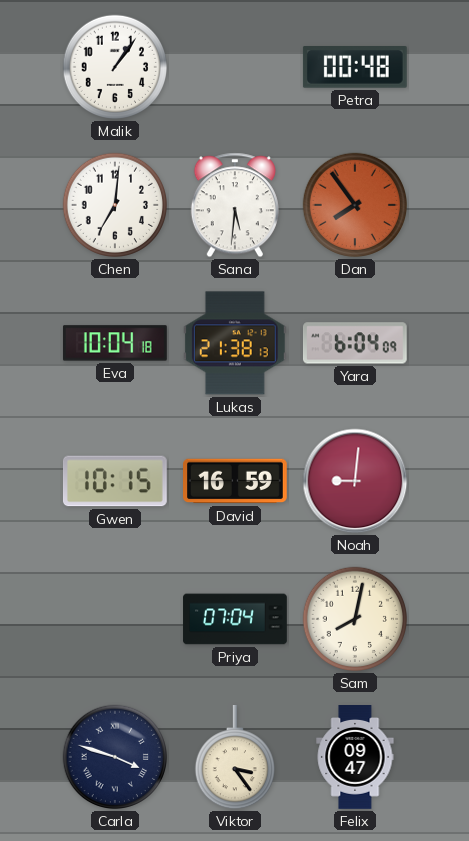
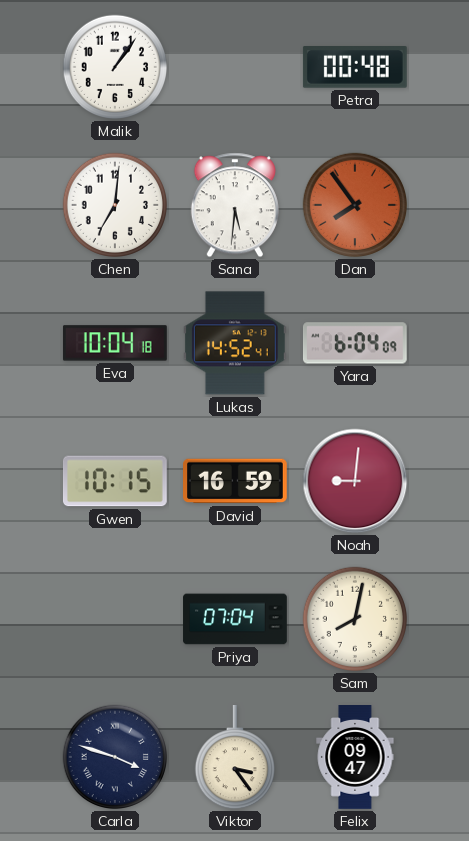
Lukas: 21:38 -> 14:52 (235, 343)
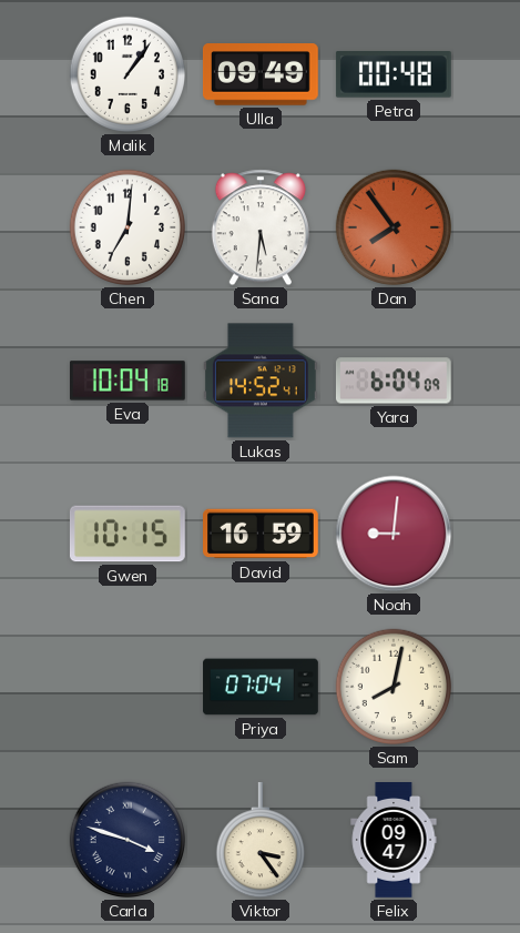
Ulla: none -> 09:49 (261, 74)
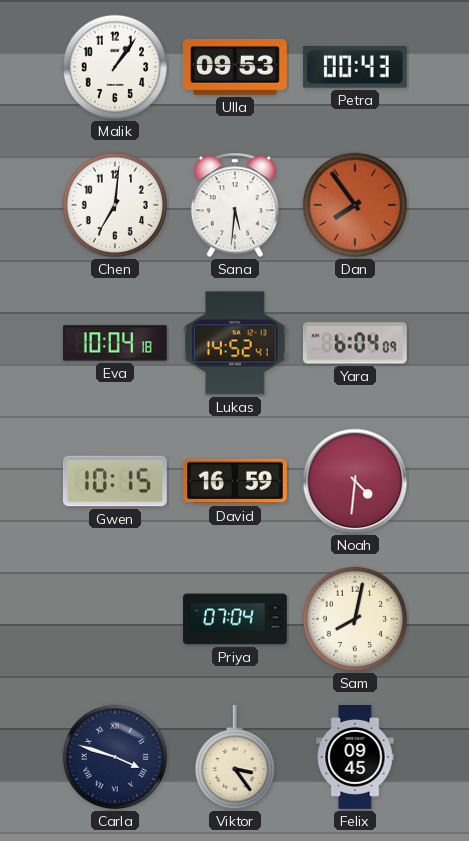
Ulla: 09:49 -> 09:53 (235, 67)
Petra: 00:48 -> 00:43 (355, 68)
Noah: 9:01 -> 4:31 (355, 481)
Felix: 09:47 -> 09:45 (355, 758)
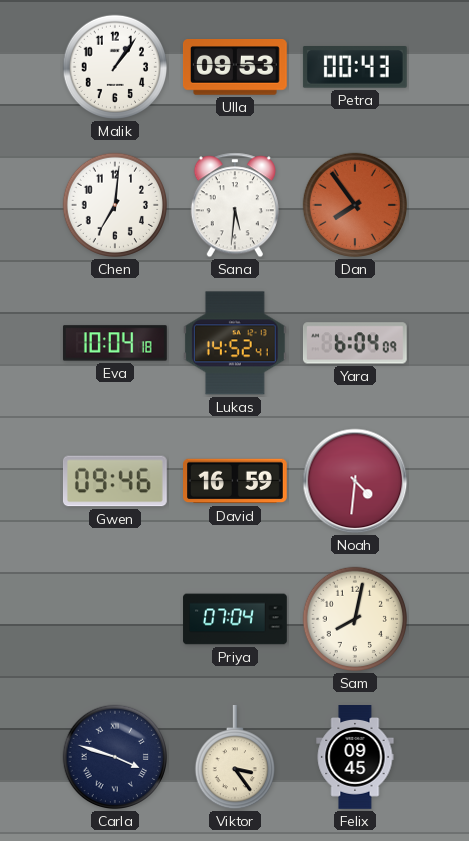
Gwen: 10:15 -> 09:46 (115, 481)
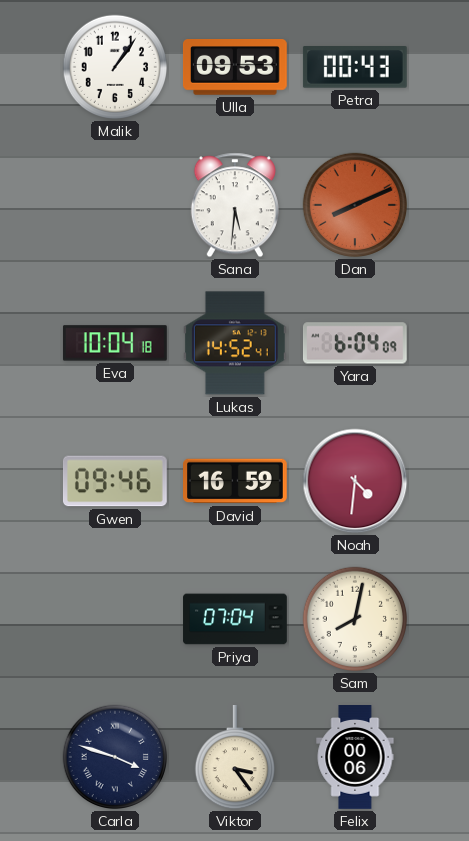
Chen: 7:01 -> none (115, 205)
Dan: 7:54 -> 8:11 (355, 205)
Felix: 09:45 -> 00:06 (355, 758)
